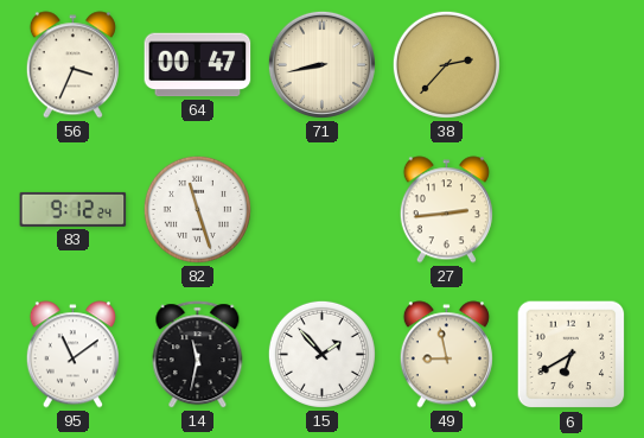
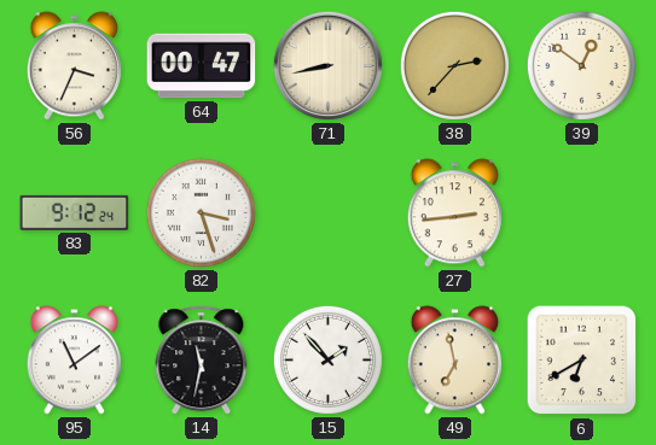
39: none -> 12:51 (581, 65)
82: 11:27 -> 3:27 (201, 212)
49: 8:58 -> 6:58 (454, 361)
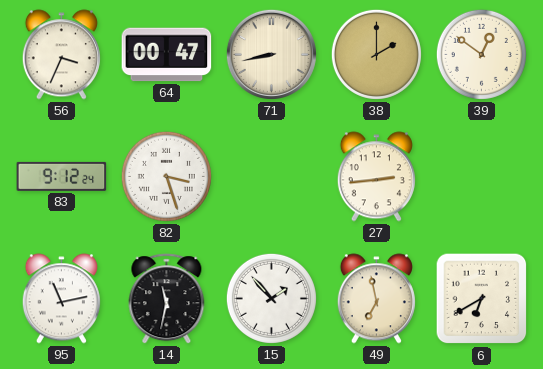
38: 2:37 -> 2:00 (376, 54)
95: 11:09 -> 11:13 (61, 299)
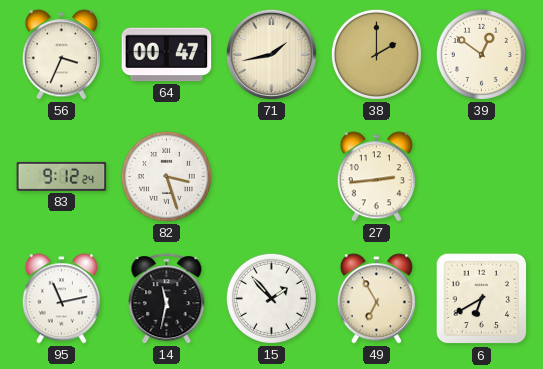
71: 8:43 -> 1:43 (271, 54)
49: 6:58 -> 6:55 (376, 299)
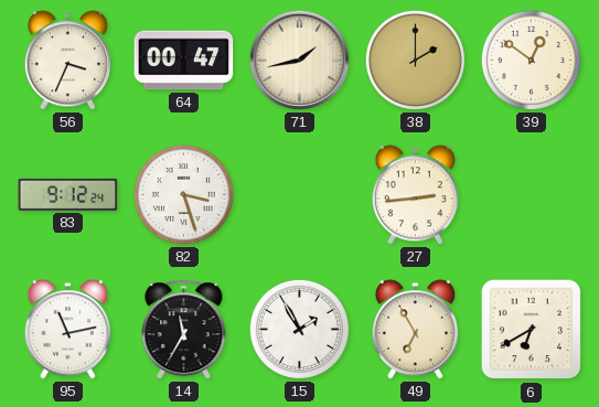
14: 11:32 -> 11:35 (184, 330)
15: 1:53 -> 1:55 (299, 329)
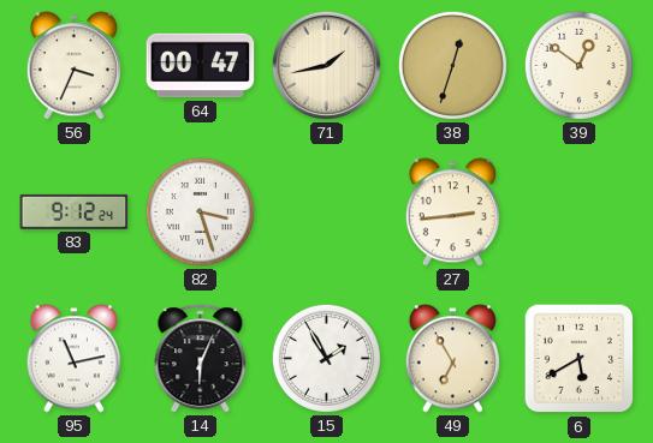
38: 2:00 -> 12:33 (452, 65)
14: 11:35 -> 6:04 (201, 359)
6: 6:40 -> 5:40 (580, 359)
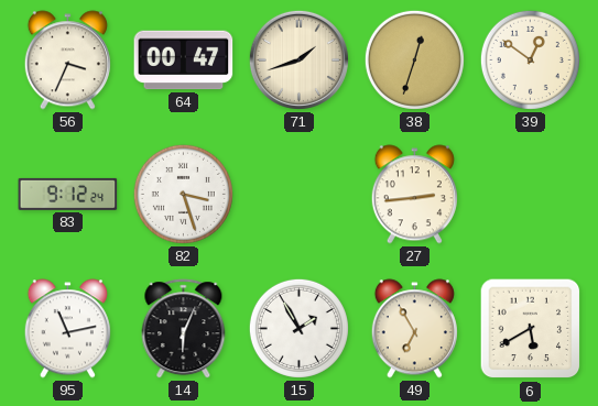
71: 1:43 -> 1:42 (298, 59)
